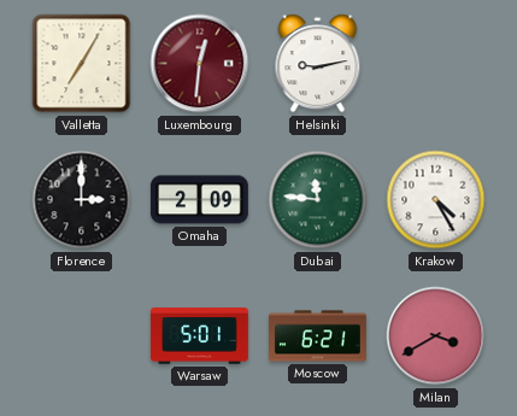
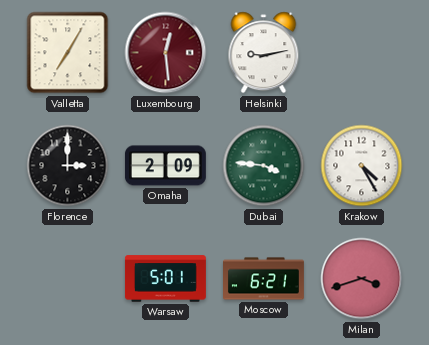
Luxembourg: 12:31 -> 12:29 (166, 53)
Dubai: 11:46 -> 3:46 (264, 166)
Milan: 3:40 -> 3:42 (362, 279)
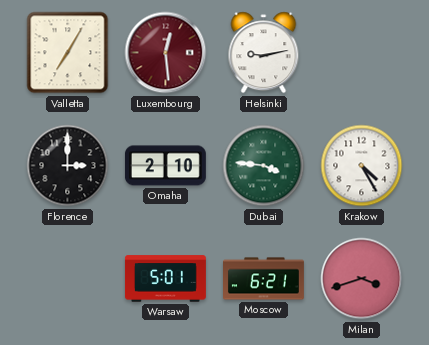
Omaha: 2:09 -> 2:10 (165, 166)
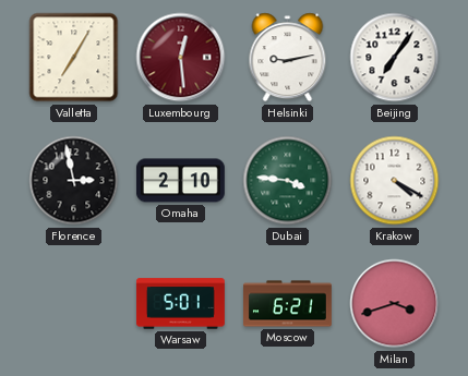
Beijing: none -> 7:06 (395, 58)
Florence: 3:00 -> 2:58 (74, 181)
Krakow: 4:25 -> 4:20 (395, 181)
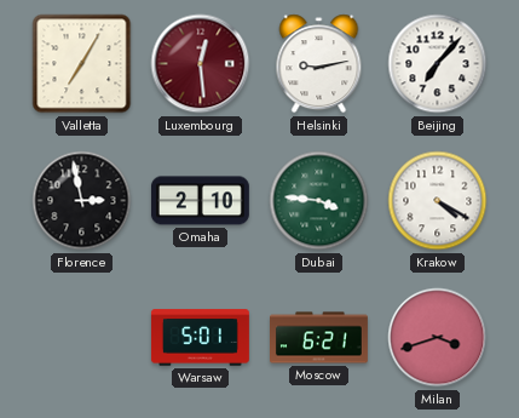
Beijing: 7:06 -> 7:07 (438, 64)
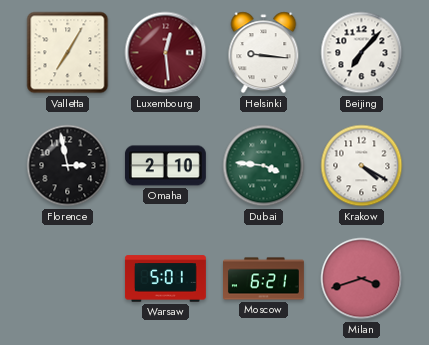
Helsinki: 9:13 -> 9:16 (264, 53)
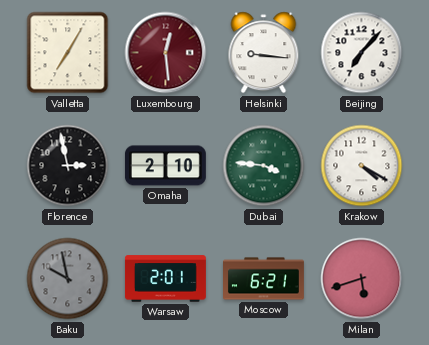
Baku: none -> 9:58 (68, 279)
Warsaw: 5:01 -> 2:01 (165, 279)
Milan: 3:42 -> 5:42 (362, 279)
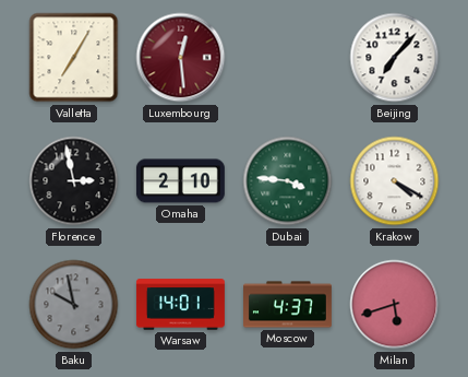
Helsinki: 9:16 -> none (264, 53)
Warsaw: 2:01 -> 14:01 (180, 305)
Moscow: 6:21 -> 4:37 (288, 305)
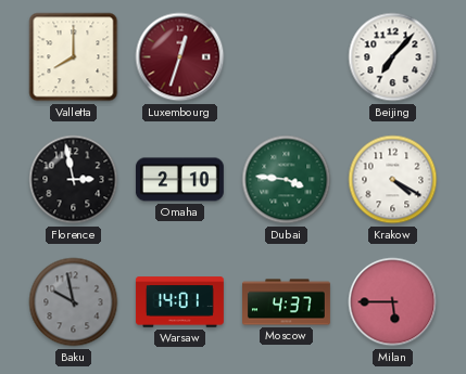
Valletta: 7:05 -> 8:00 (74, 57)
Luxembourg: 12:29 -> 12:33 (180, 57)
Milan: 5:42 -> 5:45 (393, 302)
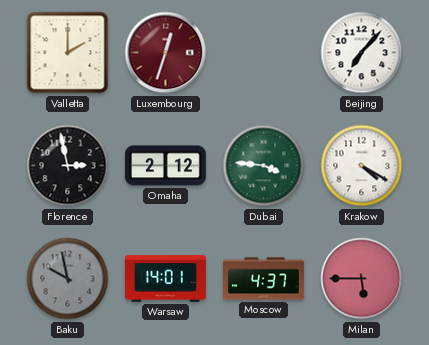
Valletta: 8:00 -> 2:00 (68, 53)
Omaha: 2:10 -> 2:12 (165, 166)
